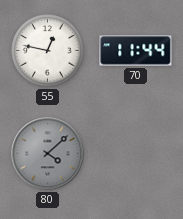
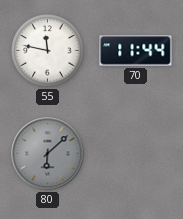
55: 12:47 -> 11:47 (48, 51)
80: 4:08 -> 6:08 (48, 154)
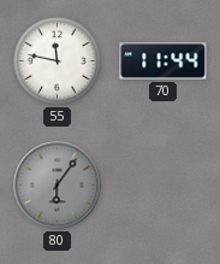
80: 6:08 -> 6:06 (58, 186)
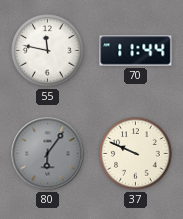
37: none -> 9:49 (136, 154)
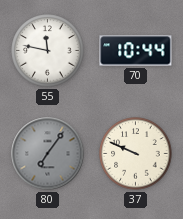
70: 11:44 -> 10:44 (136, 51)
80: 6:06 -> 7:06 (48, 154)
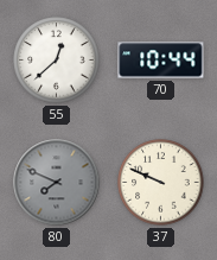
55: 11:47 -> 12:38 (57, 61)
80: 7:06 -> 7:49 (57, 183)
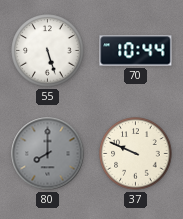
55: 12:38 -> 5:27 (48, 51)
80: 7:49 -> 8:00 (48, 154)
